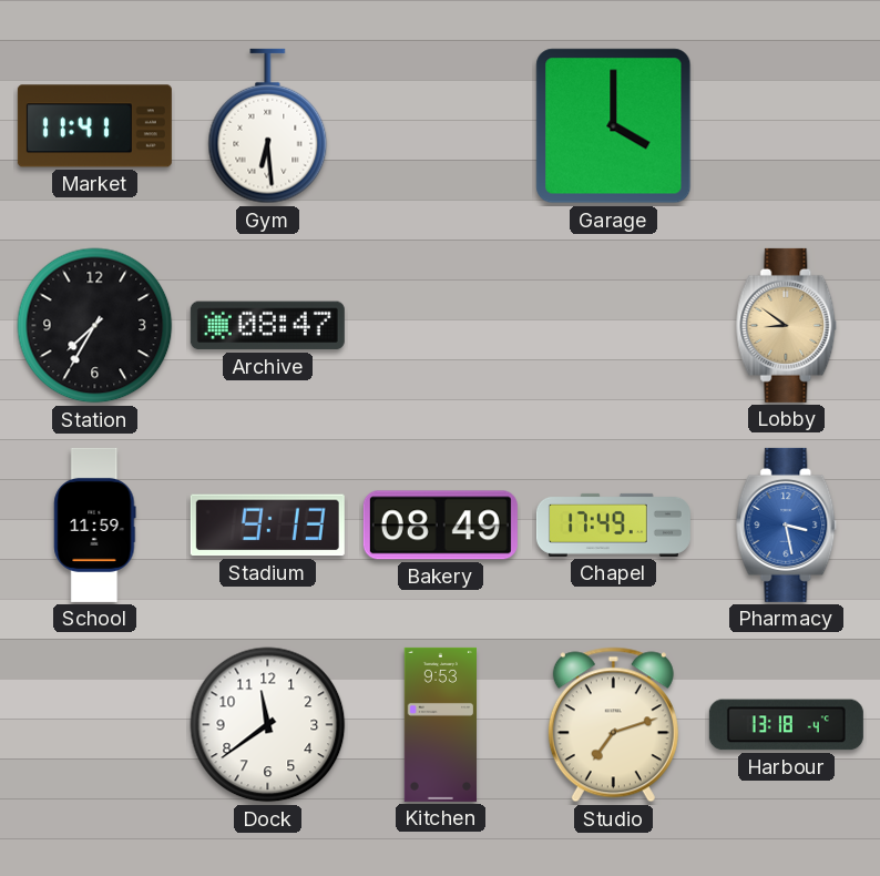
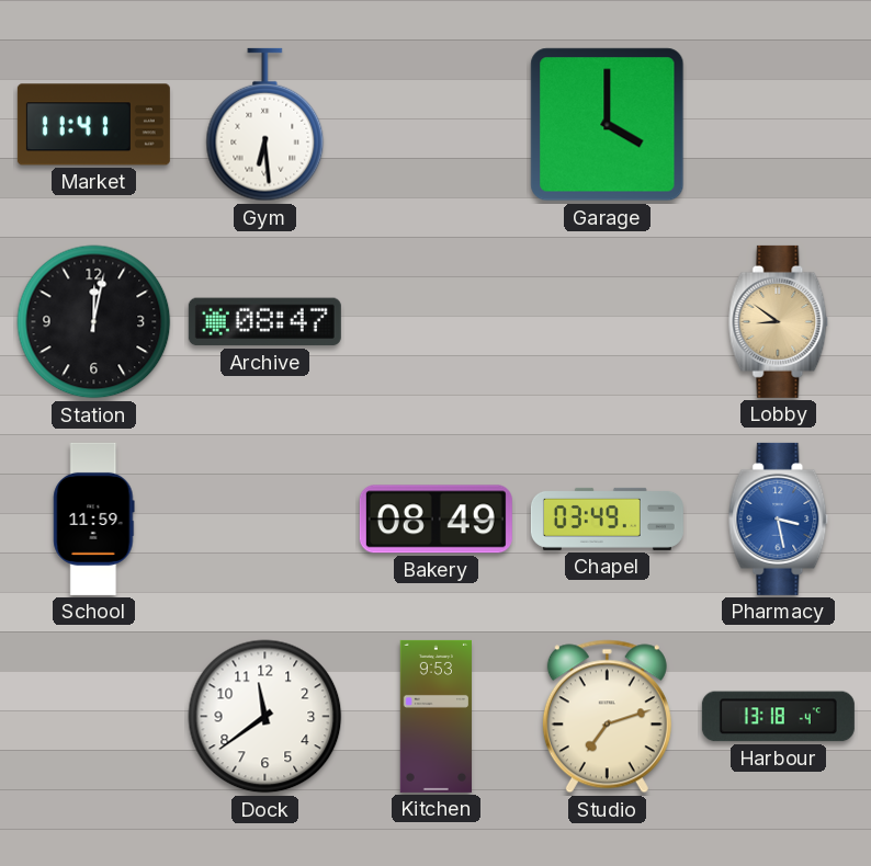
Station: 7:35 -> 12:02 (94, 322)
Stadium: 9:13 -> none (267, 526)
Chapel: 17:49 -> 03:49 (607, 519)
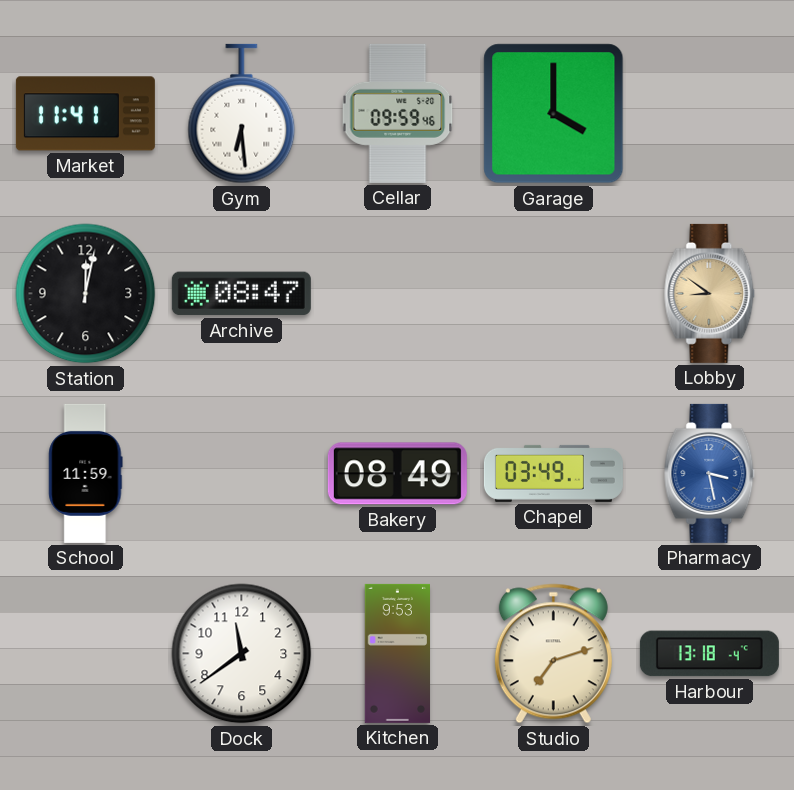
Cellar: none -> 09:59 (398, 113)
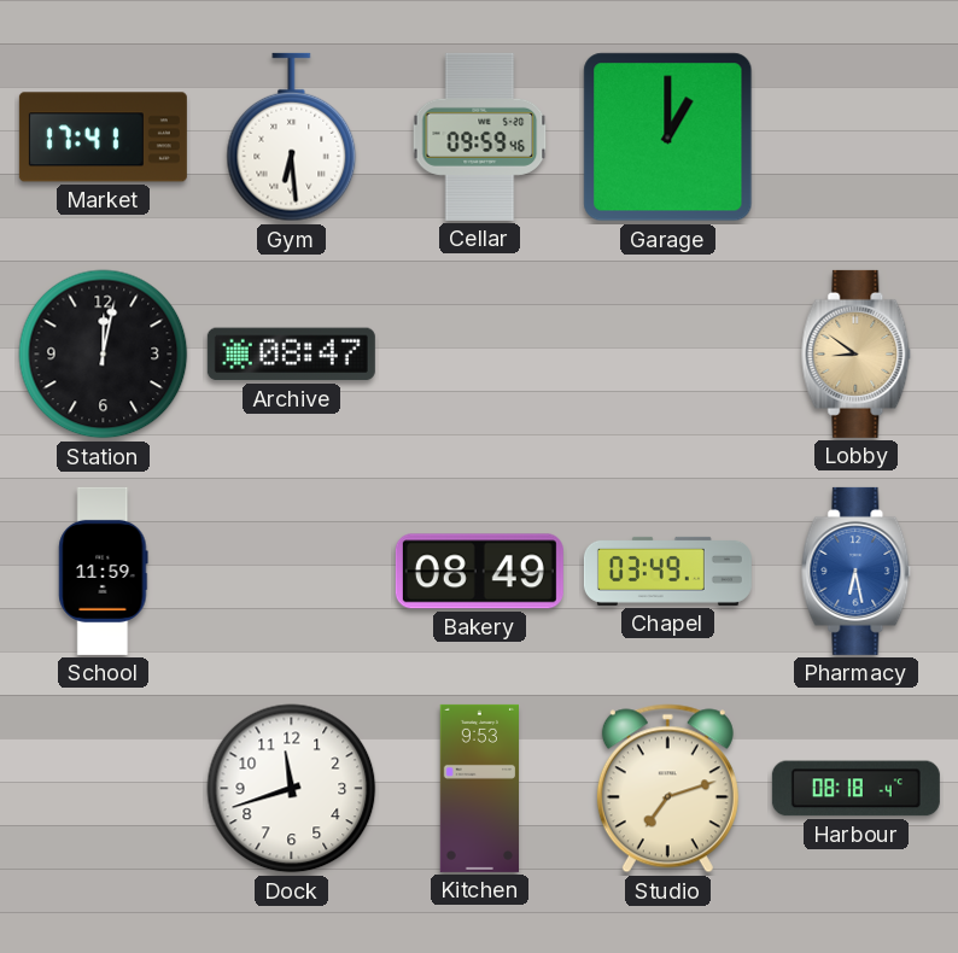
Market: 11:41 -> 17:41 (103, 138)
Garage: 4:00 -> 1:00 (668, 138)
Pharmacy: 3:28 -> 6:28 (857, 571)
Dock: 11:39 -> 11:42 (292, 789)
Harbour: 13:18 -> 08:18 (855, 789)
